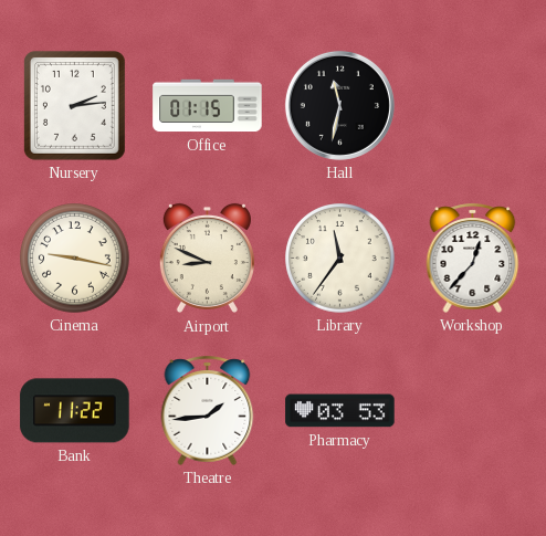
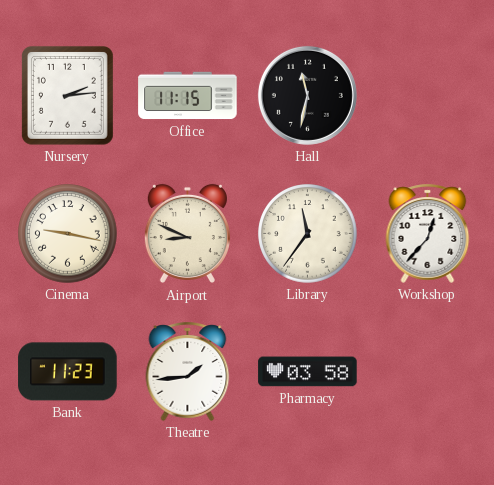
Office: 01:15 -> 11:15 (188, 96)
Bank: 11:22 -> 11:23 (68, 372)
Pharmacy: 03:53 -> 03:58 (308, 372)
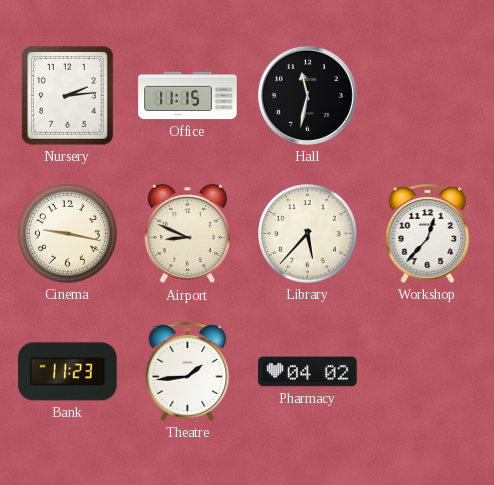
Library: 11:36 -> 5:37 (308, 234)
Pharmacy: 03:58 -> 04:02 (308, 372)
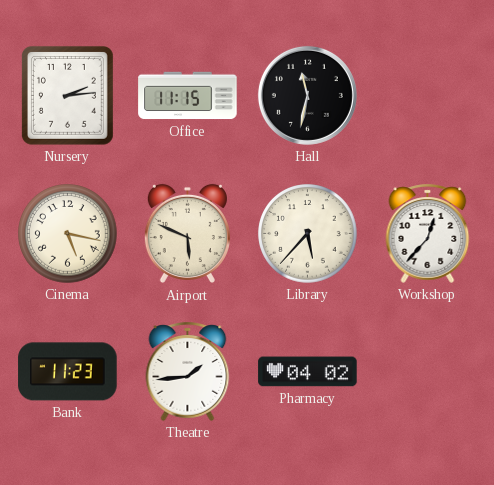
Cinema: 9:17 -> 5:17 (68, 234)
Airport: 8:49 -> 5:49 (187, 234)
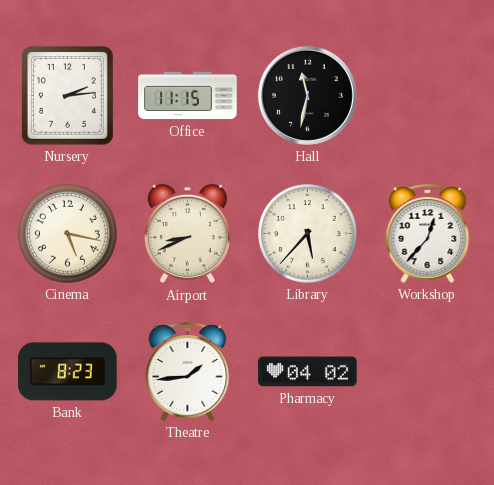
Airport: 5:49 -> 8:41 (187, 234)
Bank: 11:23 -> 8:23 (68, 372)
